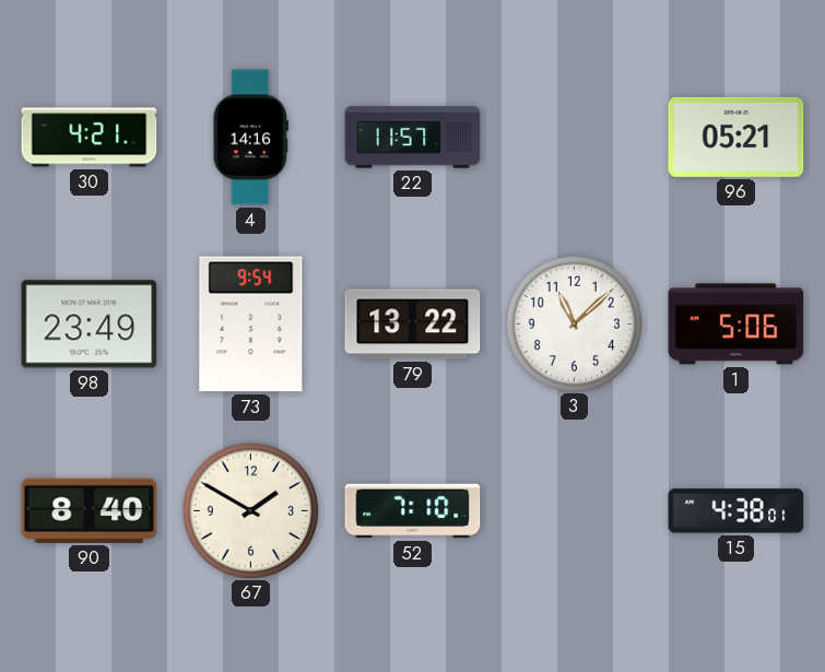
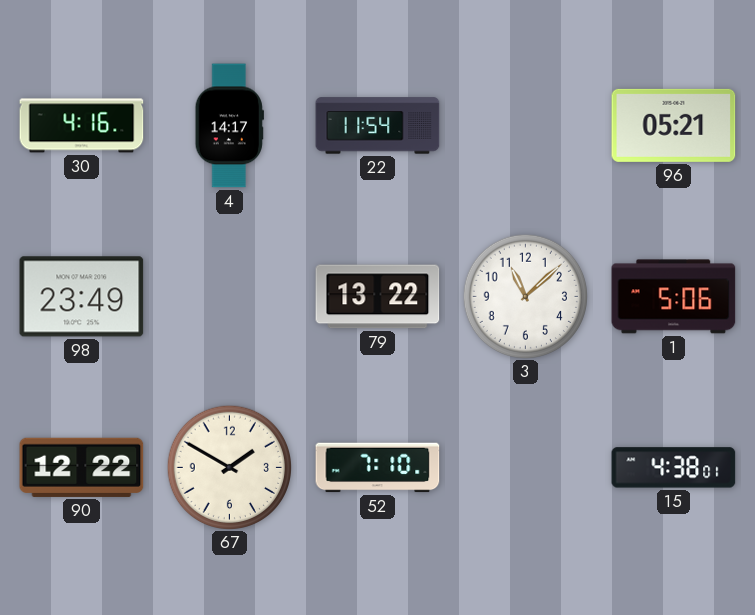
30: 4:21 -> 4:16 (82, 126)
4: 14:16 -> 14:17 (229, 126)
22: 11:57 -> 11:54 (378, 126)
73: 9:54 -> none (251, 325)
90: 8:40 -> 12:22 (82, 467)
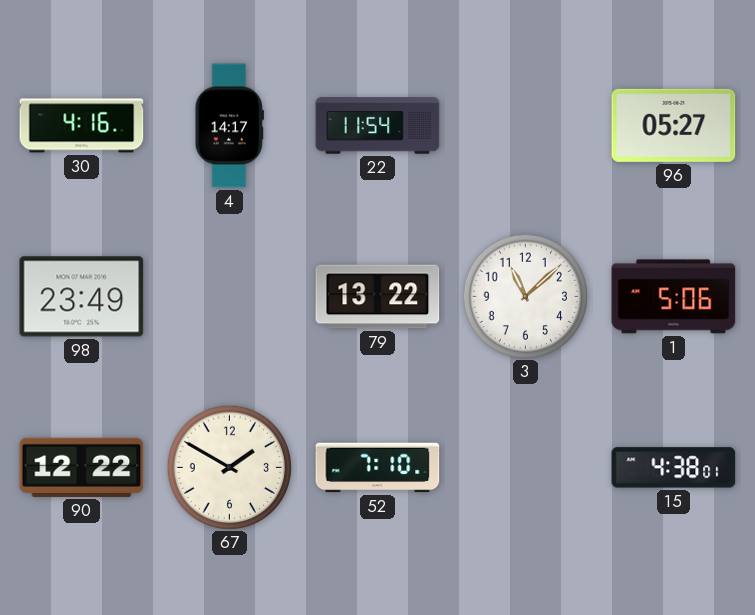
96: 05:21 -> 05:27 (674, 125)
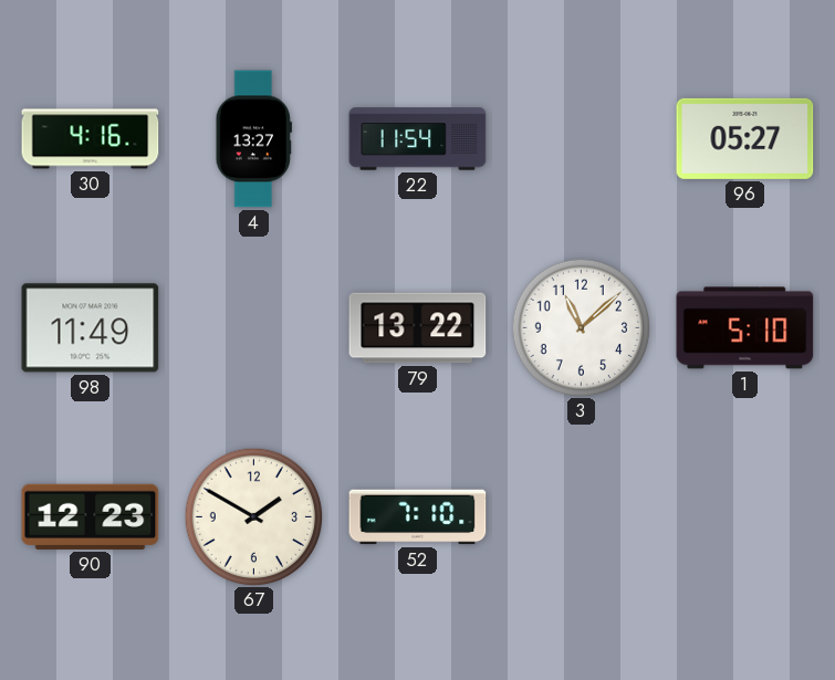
4: 14:17 -> 13:27 (253, 139)
98: 23:49 -> 11:49 (91, 328)
1: 5:06 -> 5:10 (745, 328)
90: 12:22 -> 12:23 (91, 516)
15: 4:38 -> none (674, 468)
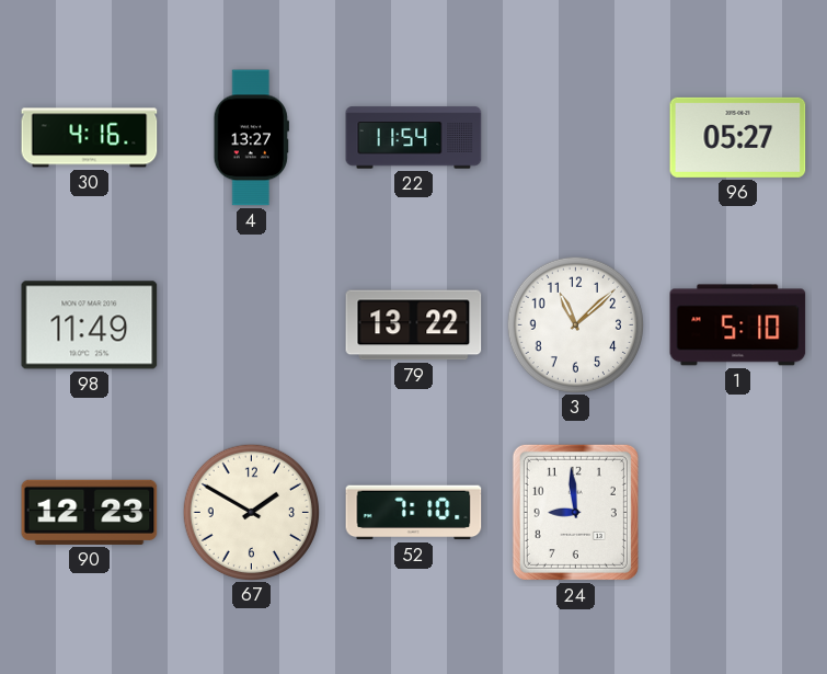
24: none -> 8:59 (575, 512)
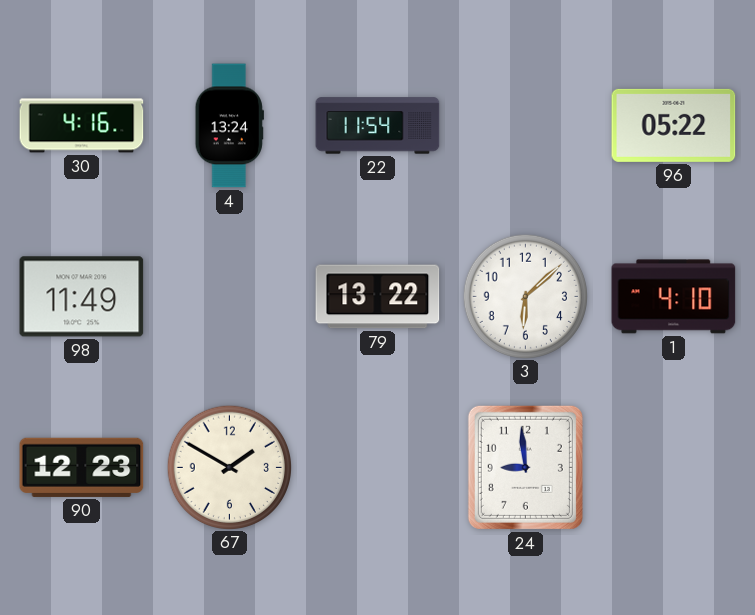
4: 13:27 -> 13:24 (229, 126)
96: 05:27 -> 05:22 (674, 125)
3: 11:08 -> 6:08 (525, 296)
1: 5:10 -> 4:10 (674, 297)
52: 7:10 -> none (414, 513)
